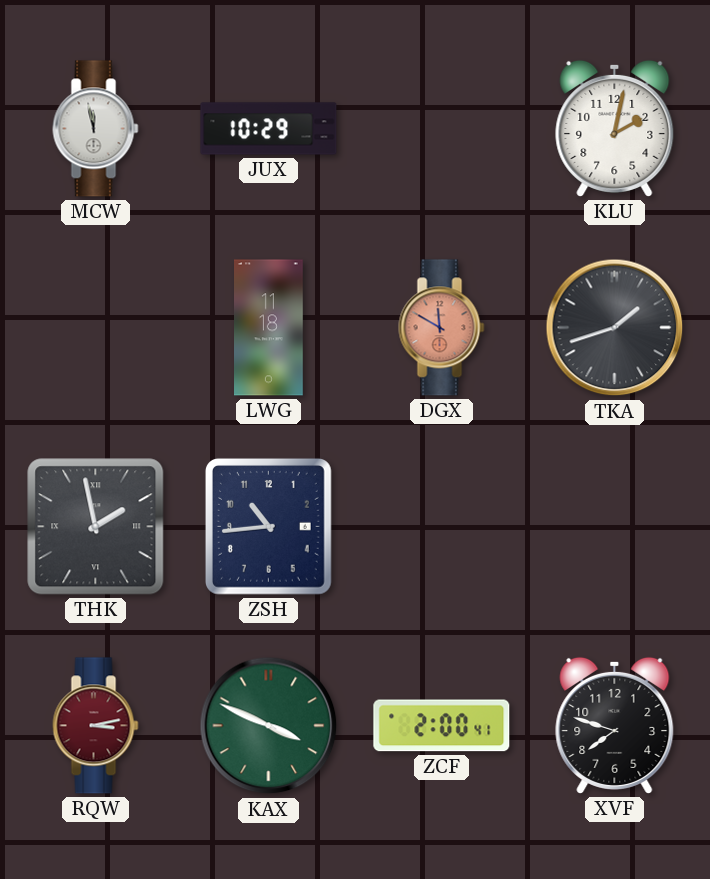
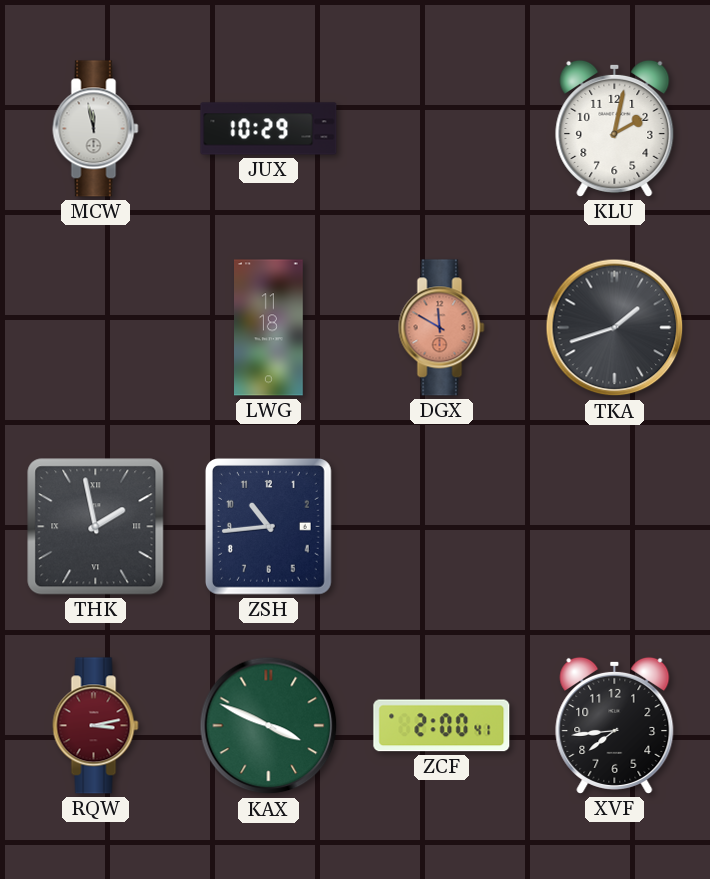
XVF: 7:48 -> 7:44 (615, 725)
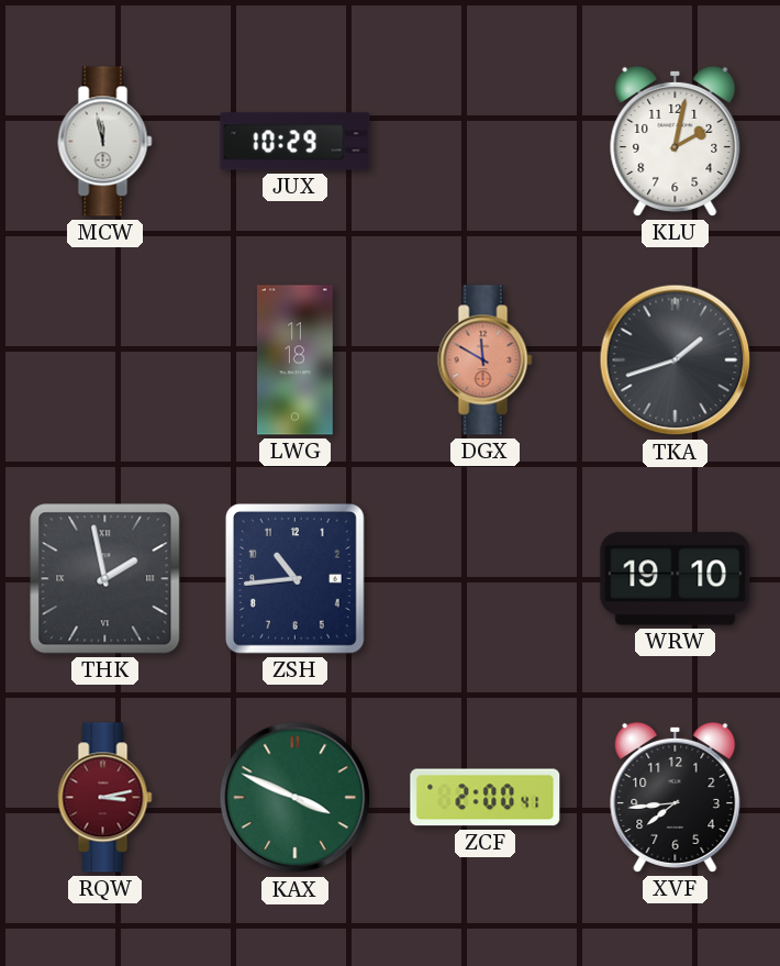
WRW: none -> 19:10 (676, 579)
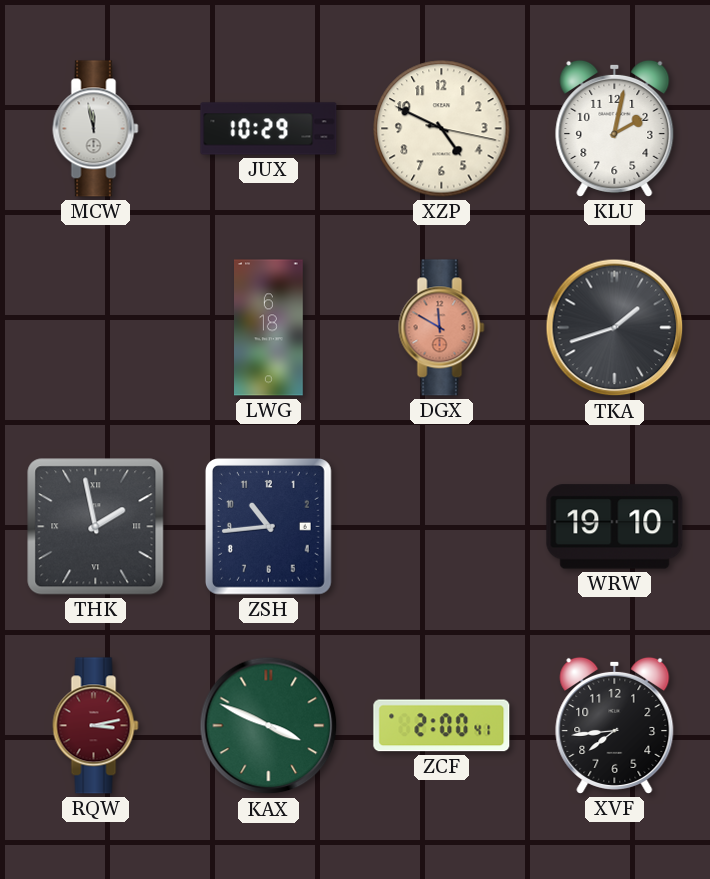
XZP: none -> 4:49 (442, 129)
LWG: 11:18 -> 6:18 (269, 328)
